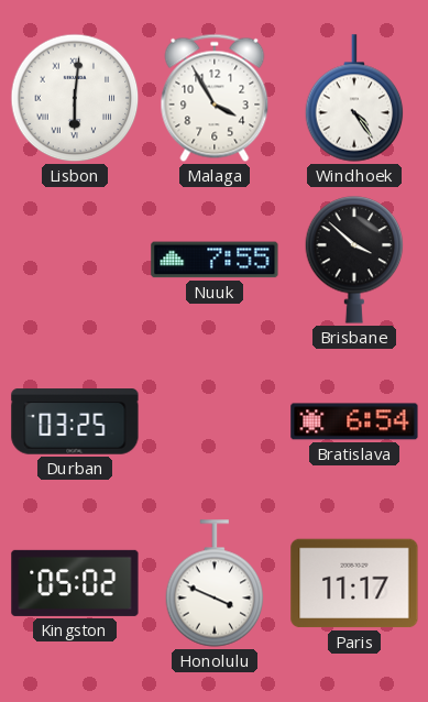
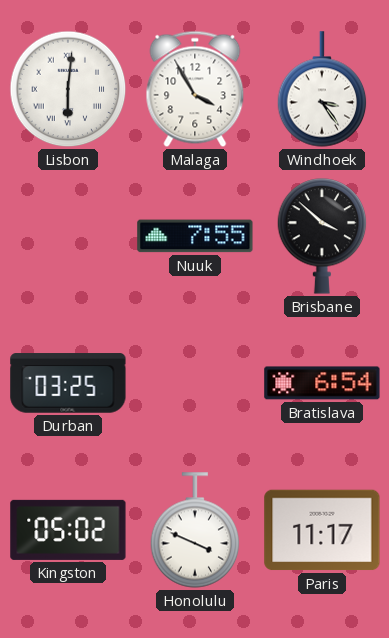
Windhoek: 4:24 -> 3:24 (322, 89)
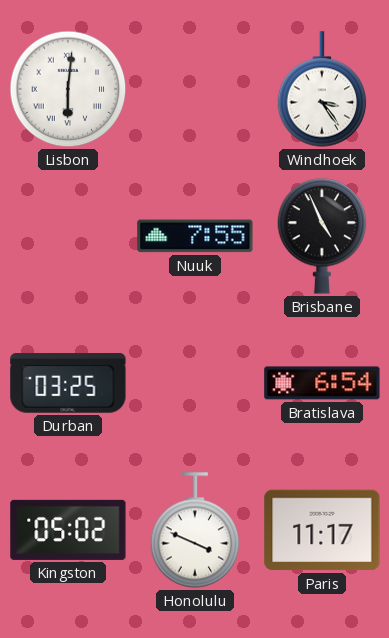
Malaga: 3:55 -> none (195, 89)
Brisbane: 3:52 -> 4:56 (322, 236)
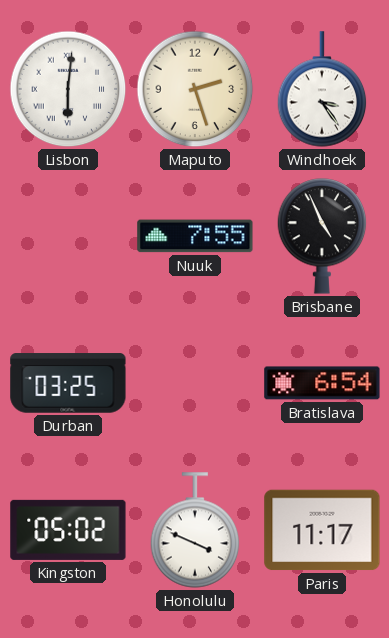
Maputo: none -> 2:27 (195, 89)
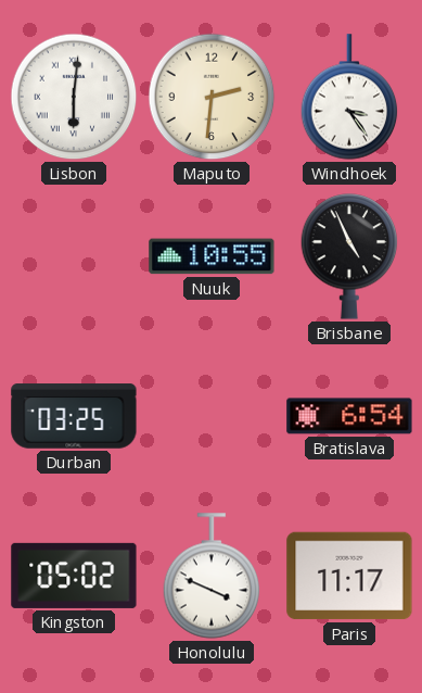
Maputo: 2:27 -> 2:31 (212, 97)
Nuuk: 7:55 -> 10:55 (212, 256)
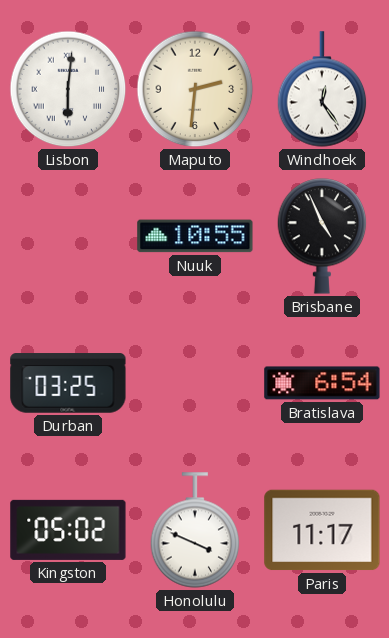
Windhoek: 3:24 -> 12:24 (322, 89)
